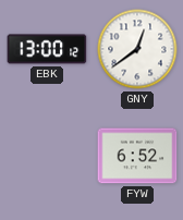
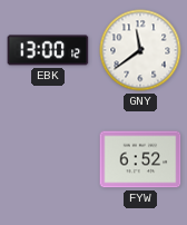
GNY: 12:39 -> 11:39 (140, 50)
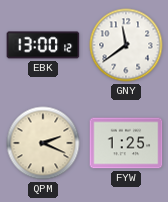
QPM: none -> 2:19 (43, 143)
FYW: 6:52 -> 1:25 (126, 143)
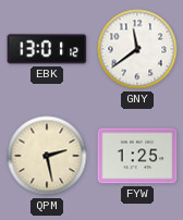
EBK: 13:00 -> 13:01 (47, 49)
QPM: 2:19 -> 2:28 (47, 156)
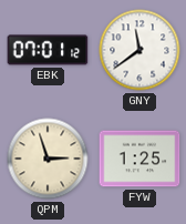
EBK: 13:01 -> 07:01 (48, 50)
QPM: 2:28 -> 2:57 (48, 159)
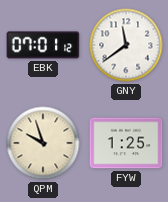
QPM: 2:57 -> 9:57 (43, 143)
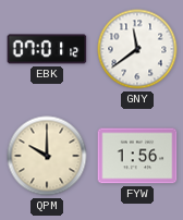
QPM: 9:57 -> 10:00 (47, 156)
FYW: 1:25 -> 1:56 (137, 156)
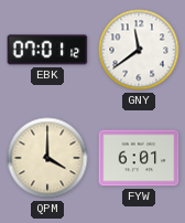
QPM: 10:00 -> 4:00 (47, 158)
FYW: 1:56 -> 6:01 (139, 158)
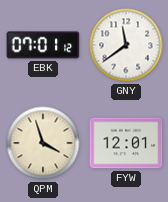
QPM: 4:00 -> 3:57 (43, 143)
FYW: 6:01 -> 12:01 (126, 143)
